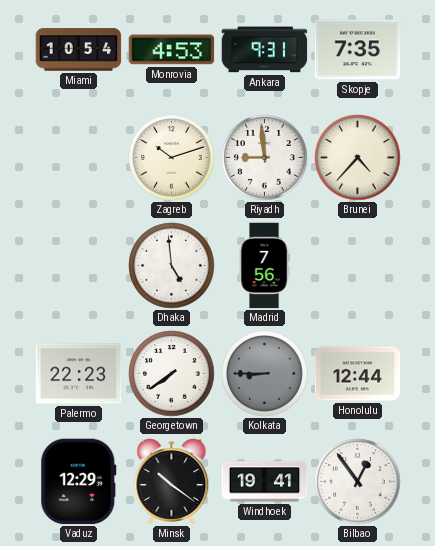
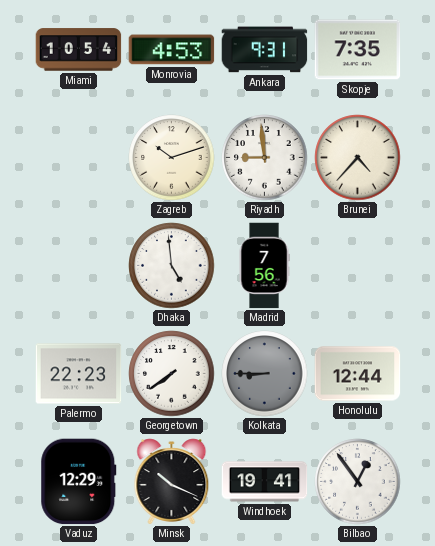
Minsk: 10:21 -> 10:19 (172, 482)
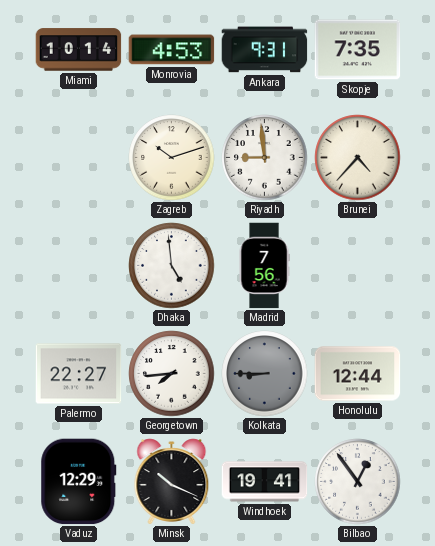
Miami: 10:54 -> 10:14 (79, 50)
Palermo: 22:23 -> 22:27 (79, 374)
Georgetown: 7:39 -> 7:44 (172, 374)
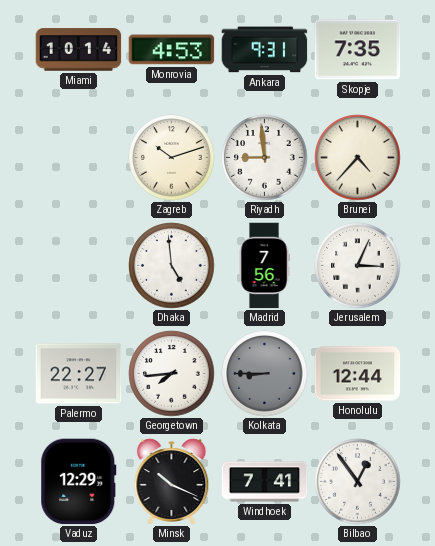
Jerusalem: none -> 3:04 (358, 266)
Windhoek: 19:41 -> 7:41 (265, 482)
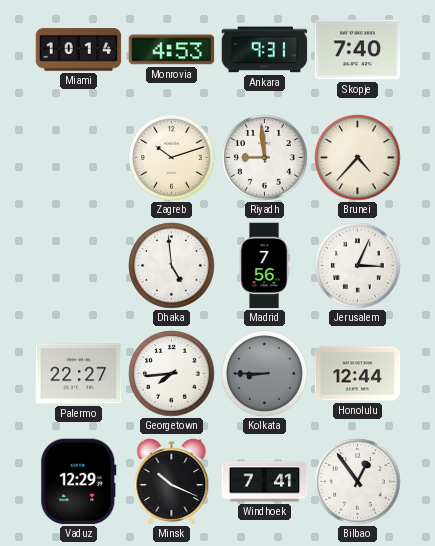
Skopje: 7:35 -> 7:40 (358, 50)
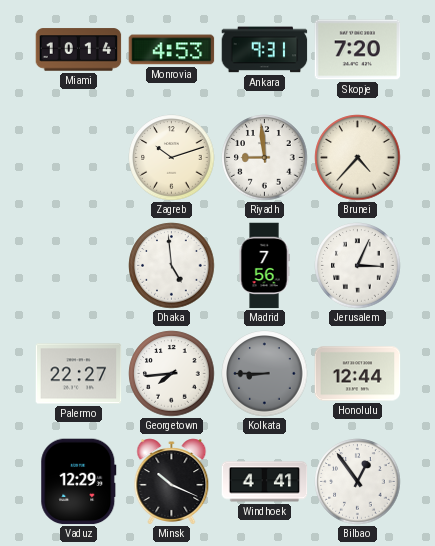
Skopje: 7:40 -> 7:20 (358, 50)
Windhoek: 7:41 -> 4:41 (265, 482)
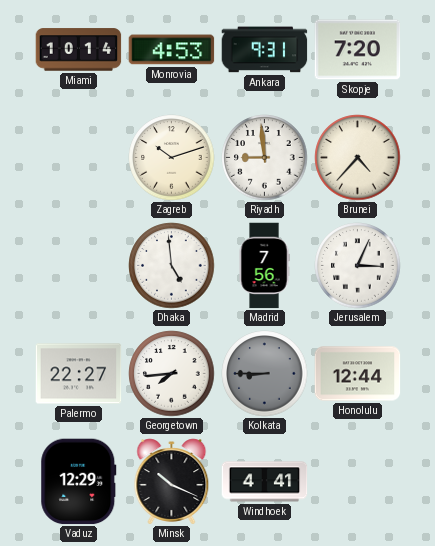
Bilbao: 12:54 -> none (358, 482)
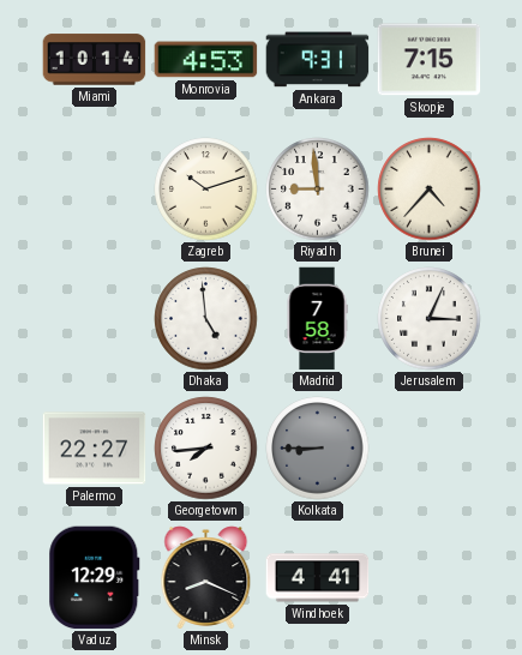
Skopje: 7:20 -> 7:15 (430, 60)
Madrid: 7:56 -> 7:58 (317, 319)
Honolulu: 12:44 -> none (358, 374)
Minsk: 10:19 -> 8:19 (206, 578)
